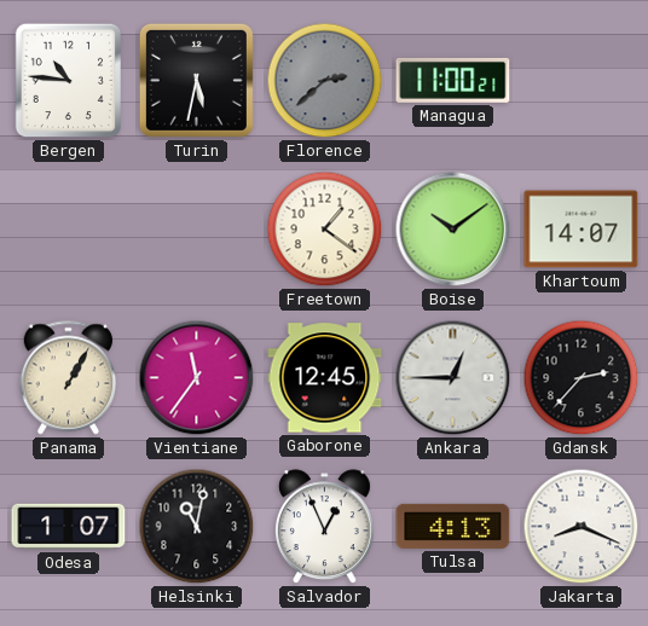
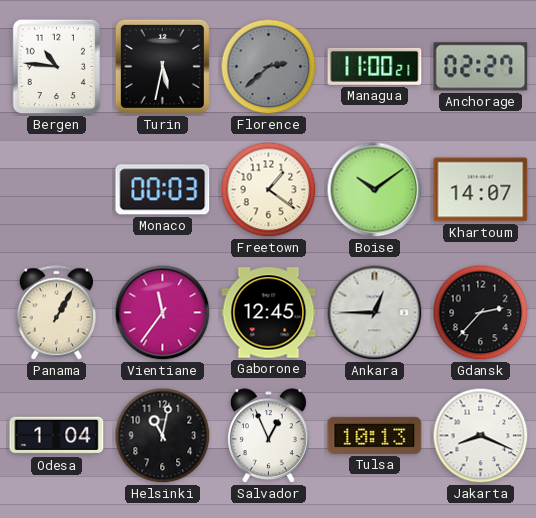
Anchorage: none -> 02:27 (481, 67)
Monaco: none -> 00:03 (163, 190)
Odesa: 1:07 -> 1:04 (57, 436)
Tulsa: 4:13 -> 10:13 (375, 435)
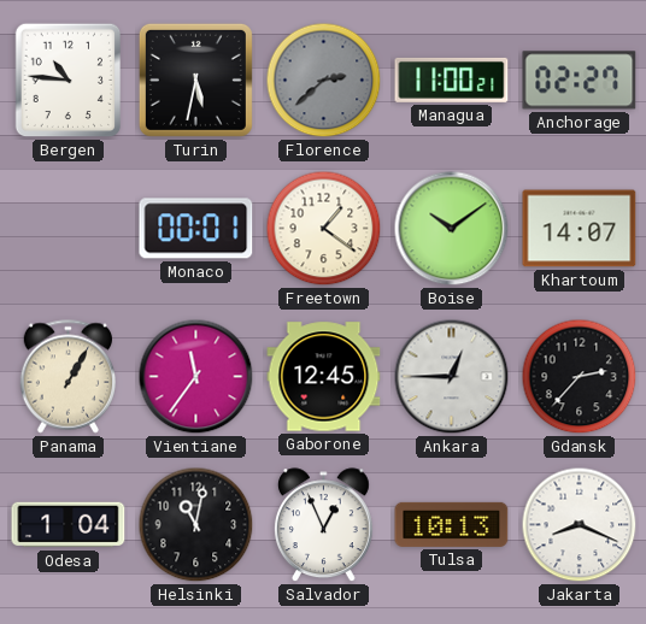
Monaco: 00:03 -> 00:01 (196, 229)
